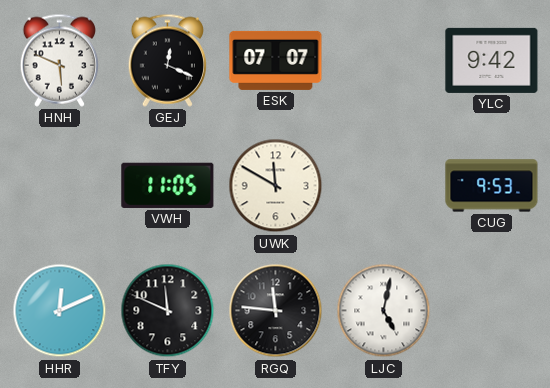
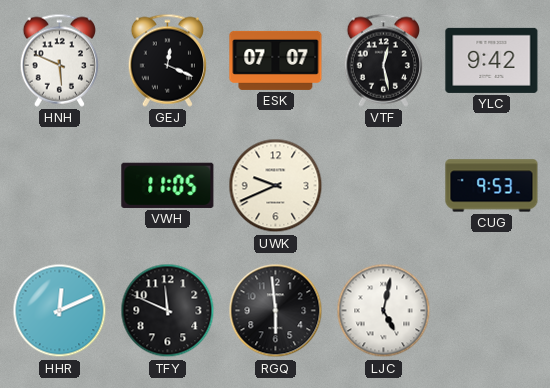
VTF: none -> 12:28 (383, 60)
UWK: 11:50 -> 9:41 (276, 186)
RGQ: 11:46 -> 5:59 (276, 311)
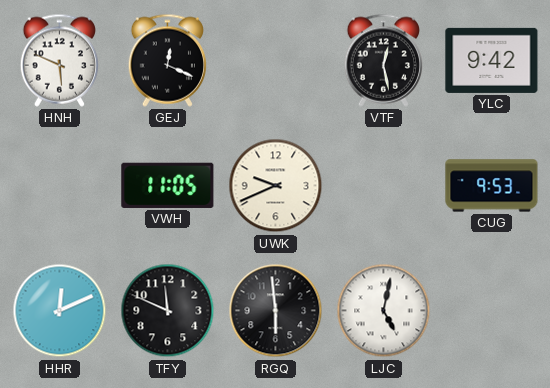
ESK: 07:07 -> none (276, 60)
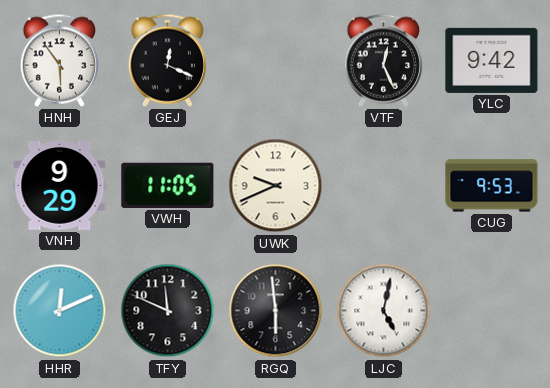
HNH: 5:49 -> 5:54 (59, 60)
VTF: 12:28 -> 12:26 (383, 60)
VNH: none -> 9:29 (60, 186)
